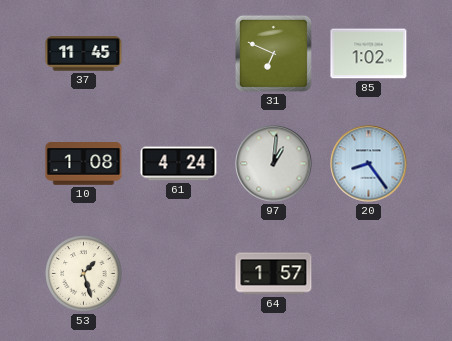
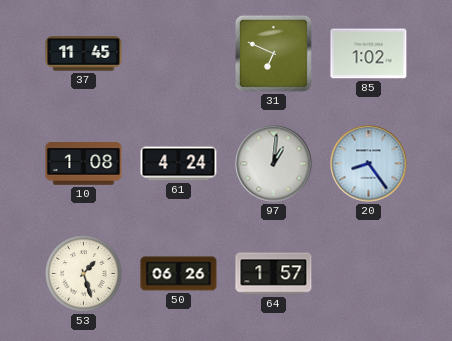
50: none -> 06:26 (179, 274)
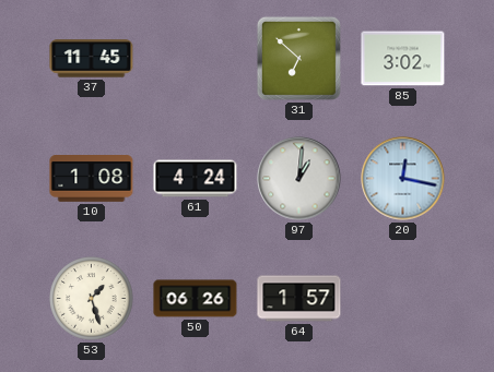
31: 6:49 -> 6:52 (298, 58)
85: 1:02 -> 3:02 (403, 59)
20: 8:24 -> 12:17 (403, 179)
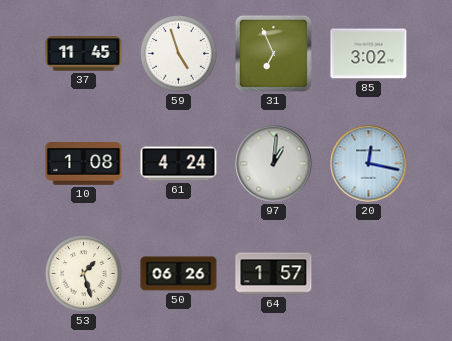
59: none -> 4:57 (179, 54)
31: 6:52 -> 6:56 (273, 53)
